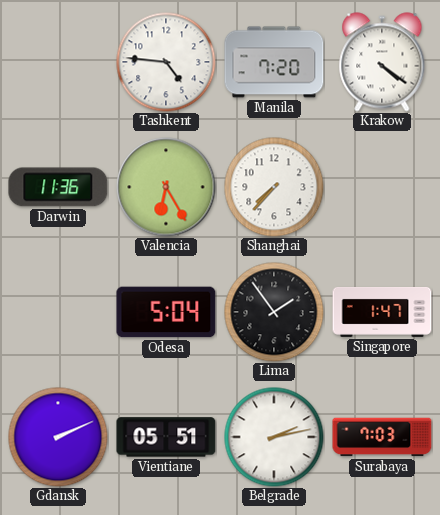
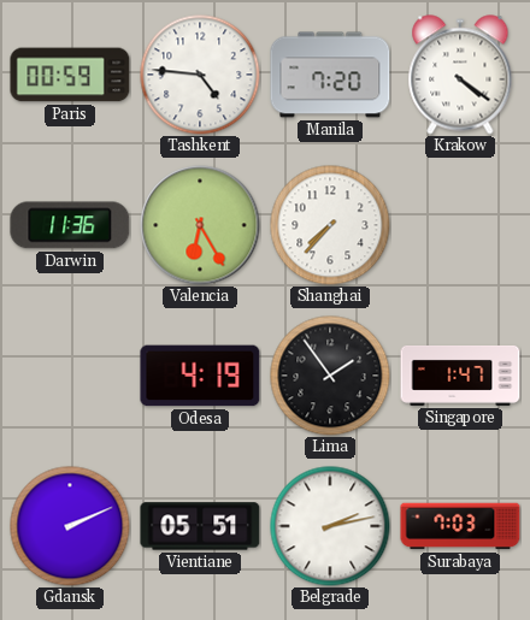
Paris: none -> 00:59 (70, 75)
Odesa: 5:04 -> 4:19 (200, 376)
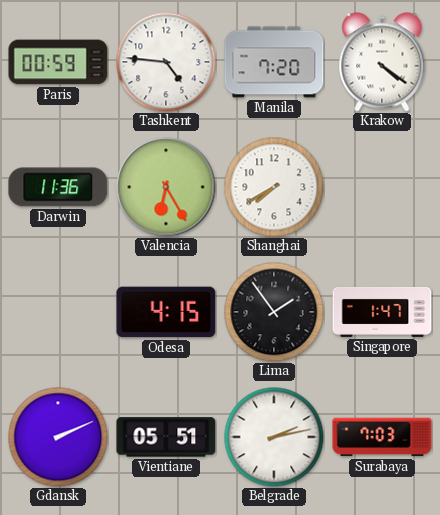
Shanghai: 7:37 -> 7:40 (274, 187)
Odesa: 4:19 -> 4:15 (166, 312)
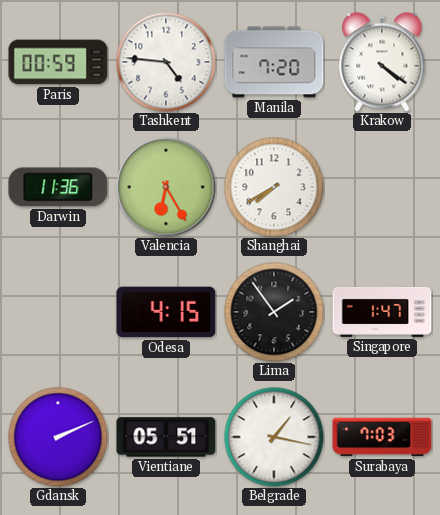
Belgrade: 2:13 -> 1:17 (274, 437)
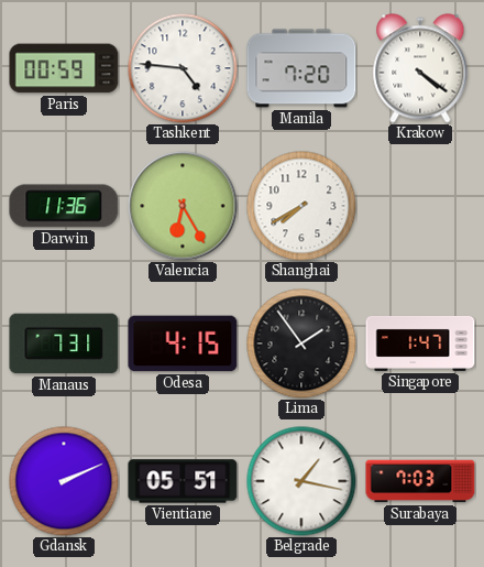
Manaus: none -> 7:31 (64, 344)
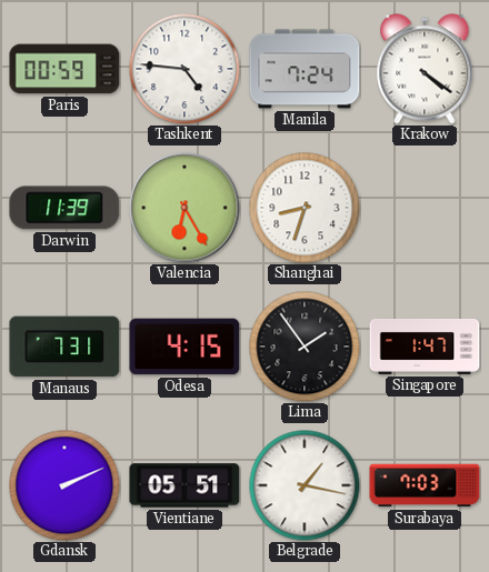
Manila: 7:20 -> 7:24 (305, 69)
Darwin: 11:36 -> 11:39 (64, 208)
Shanghai: 7:40 -> 8:33 (305, 208)
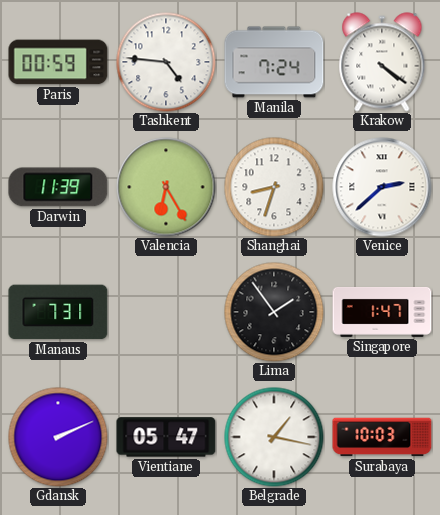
Venice: none -> 2:38 (382, 187)
Odesa: 4:15 -> none (184, 347)
Vientiane: 05:51 -> 05:47 (166, 437)
Surabaya: 7:03 -> 10:03 (382, 437)
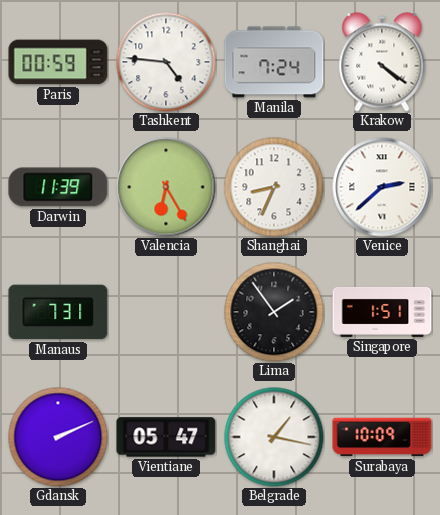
Shanghai: 8:33 -> 8:34 (274, 187)
Singapore: 1:47 -> 1:51 (382, 312)
Surabaya: 10:03 -> 10:09 (382, 437)
